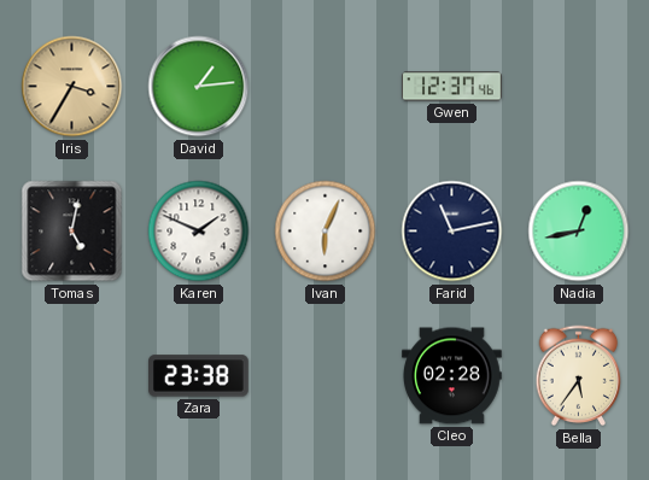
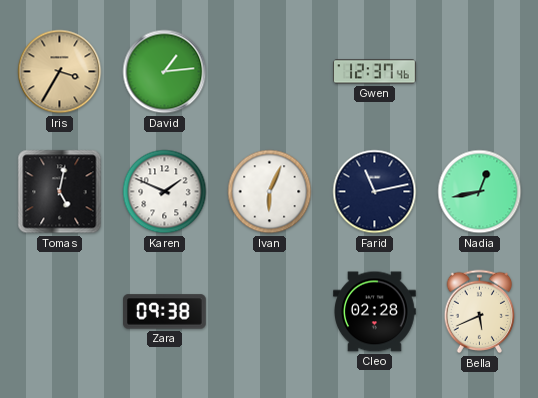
Zara: 23:38 -> 09:38 (165, 312)
Bella: 5:36 -> 5:41 (480, 312)
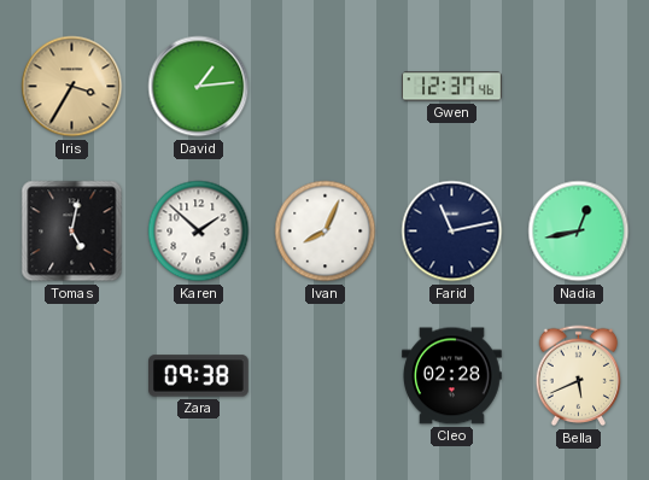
Karen: 1:49 -> 1:52 (199, 232)
Ivan: 6:04 -> 8:04 (326, 232)
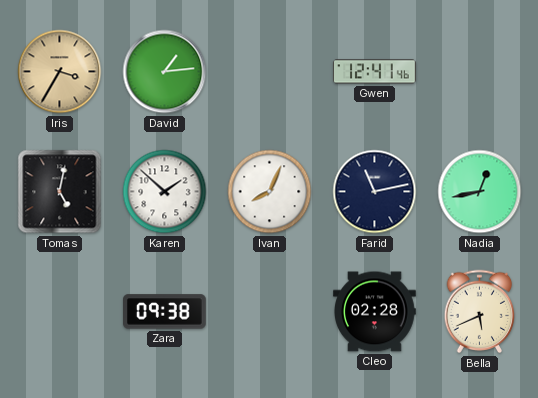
Gwen: 12:37 -> 12:41 (375, 72)
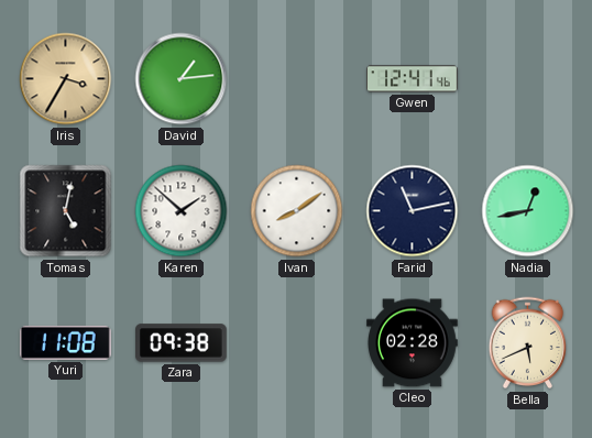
Ivan: 8:04 -> 8:09 (297, 211)
Yuri: none -> 11:08 (65, 342)
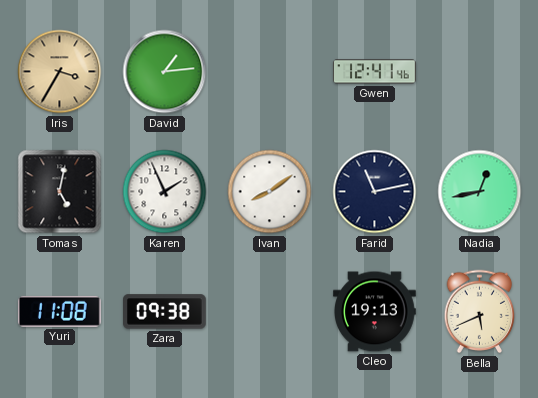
Karen: 1:52 -> 1:56 (165, 192)
Cleo: 02:28 -> 19:13 (375, 312)
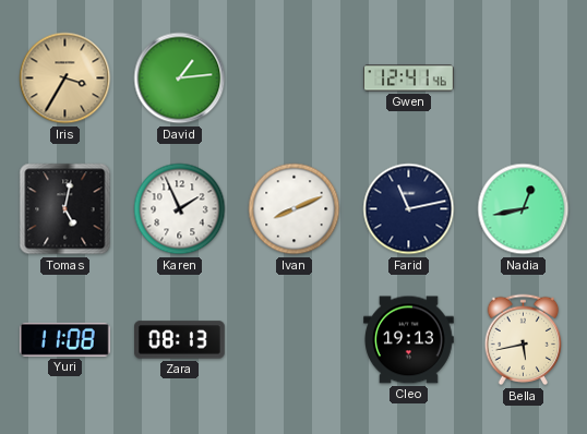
Ivan: 8:09 -> 8:11 (295, 209)
Zara: 09:38 -> 08:13 (180, 340)
Bella: 5:41 -> 5:43 (524, 340)
